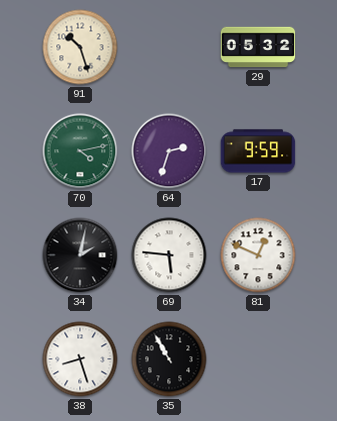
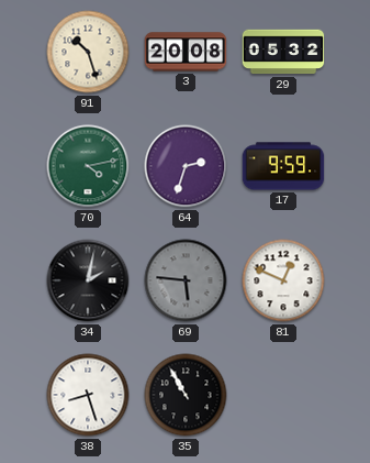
3: none -> 20:08 (186, 52)
69 dial: white -> grey (186, 280)
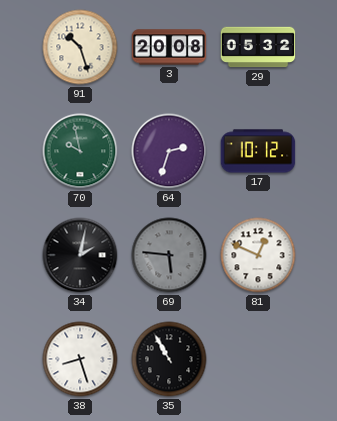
70: 4:13 -> 9:58 (80, 151)
17: 9:59 -> 10:12 (258, 151)
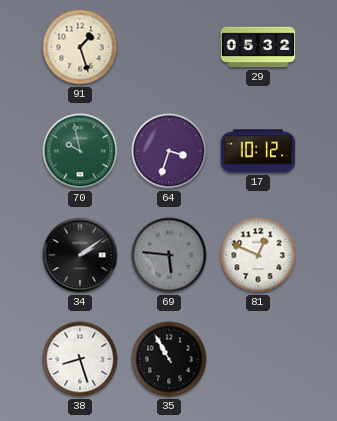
91: 10:27 -> 1:27 (80, 47)
3: 20:08 -> none (169, 47)
64: 2:33 -> 3:33 (169, 151)
34: 2:02 -> 2:09 (80, 255)
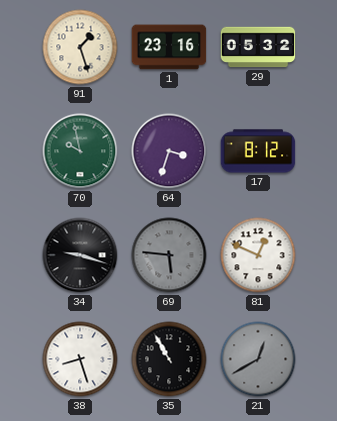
1: none -> 23:16 (169, 47)
17: 10:12 -> 8:12 (258, 151)
34: 2:09 -> 9:18 (80, 255)
21: none -> 12:40 (258, 359)
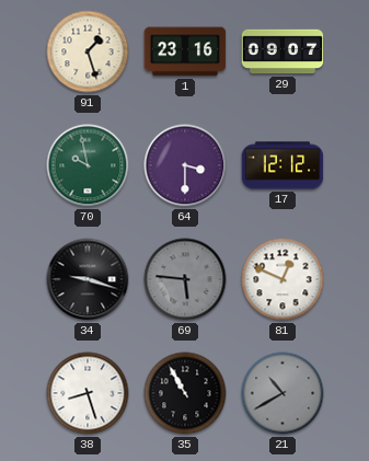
29: 05:32 -> 09:07 (282, 51)
64: 3:33 -> 3:30 (185, 165)
17: 8:12 -> 12:12 (282, 165)
21: 12:40 -> 10:40 (282, 393)
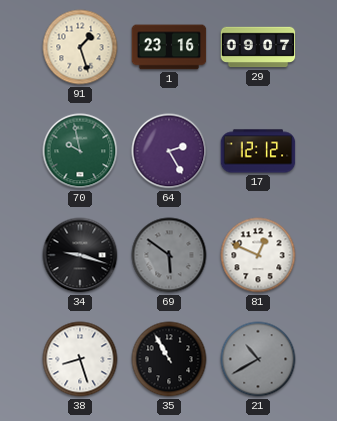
64: 3:30 -> 2:25 (169, 151)
69: 5:46 -> 5:51 (169, 255)
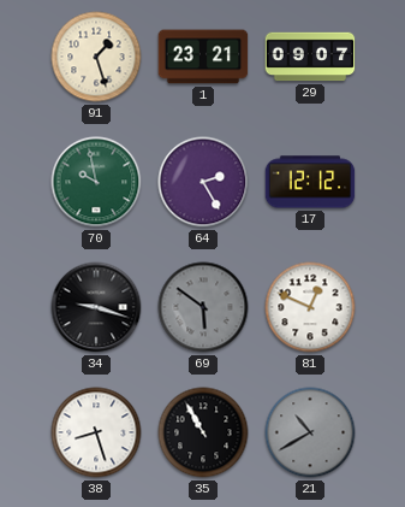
1: 23:16 -> 23:21 (203, 57)
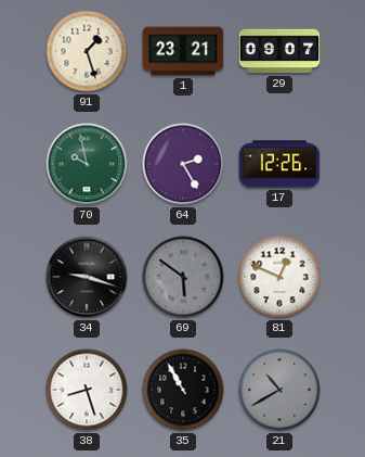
17: 12:12 -> 12:26 (279, 164)
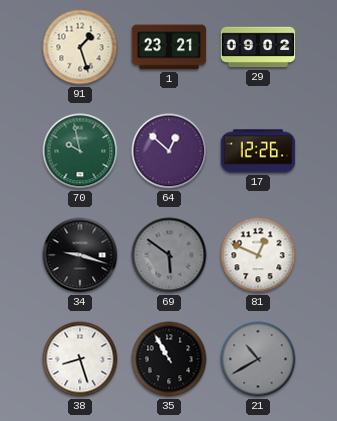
29: 09:07 -> 09:02 (258, 47)
64: 2:25 -> 12:52 (169, 151)
